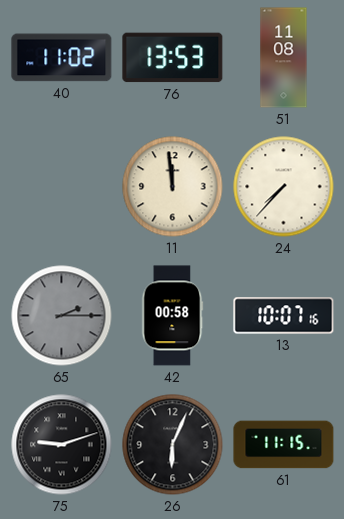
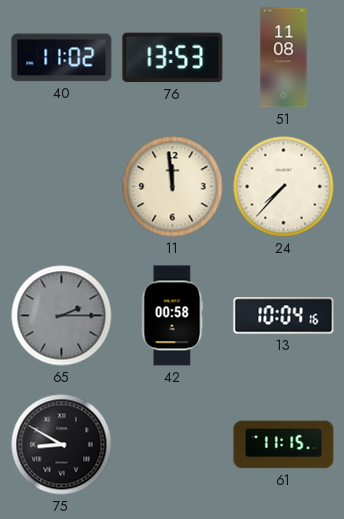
13: 10:07 -> 10:04 (284, 316)
75: 9:12 -> 8:50 (62, 445)
26: 6:04 -> none (173, 445)
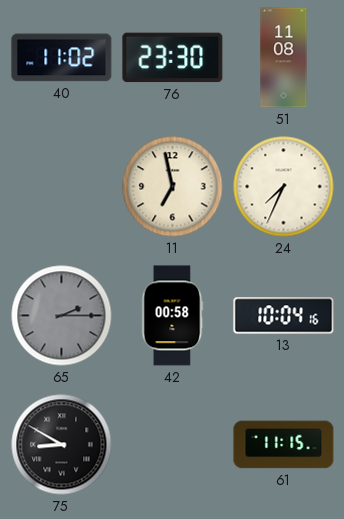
76: 13:53 -> 23:30 (173, 58)
11: 11:59 -> 6:58 (173, 187)
24: 7:37 -> 7:34 (284, 187)
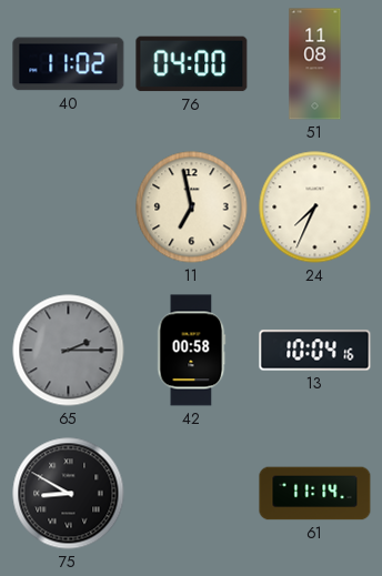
76: 23:30 -> 04:00 (192, 64)
61: 11:15 -> 11:14 (315, 494)
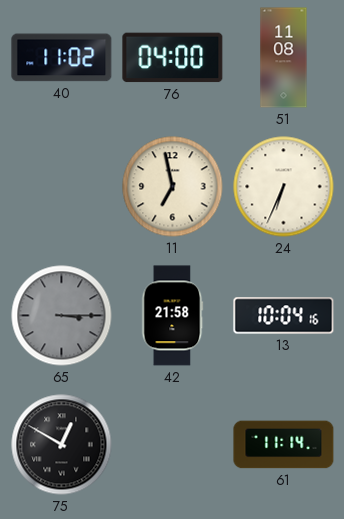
24: 7:34 -> 6:34 (284, 187)
65: 2:15 -> 3:15 (62, 316)
42: 00:58 -> 21:58 (173, 316)
75: 8:50 -> 12:50 (62, 445)
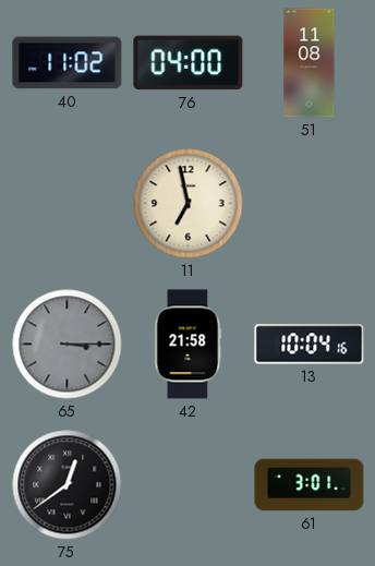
24: 6:34 -> none (284, 187)
75: 12:50 -> 12:39 (68, 485)
61: 11:14 -> 3:01 (310, 485)
